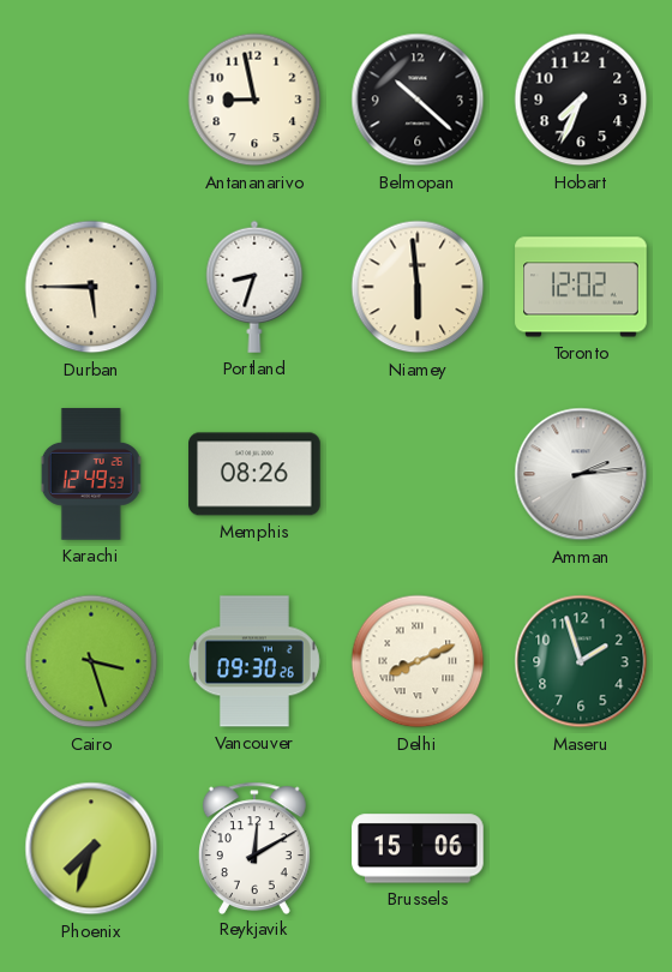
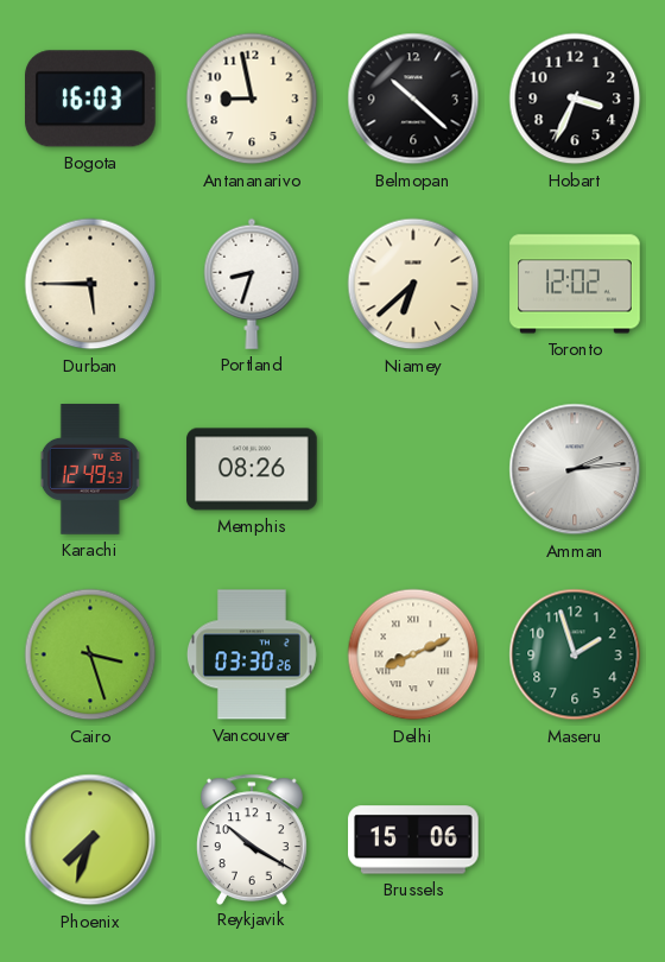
Bogota: none -> 16:03 (91, 99)
Hobart: 7:34 -> 3:34 (575, 99)
Niamey: 5:59 -> 6:38 (413, 284)
Vancouver: 09:30 -> 03:30 (252, 654)
Reykjavik: 12:10 -> 10:20 (252, 838)
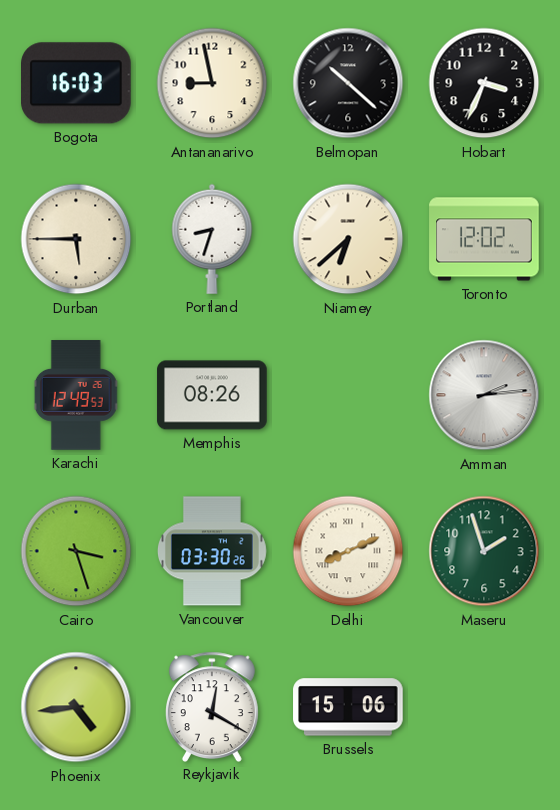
Phoenix: 7:33 -> 4:44 (76, 707)
Reykjavik: 10:20 -> 12:20 (212, 706)
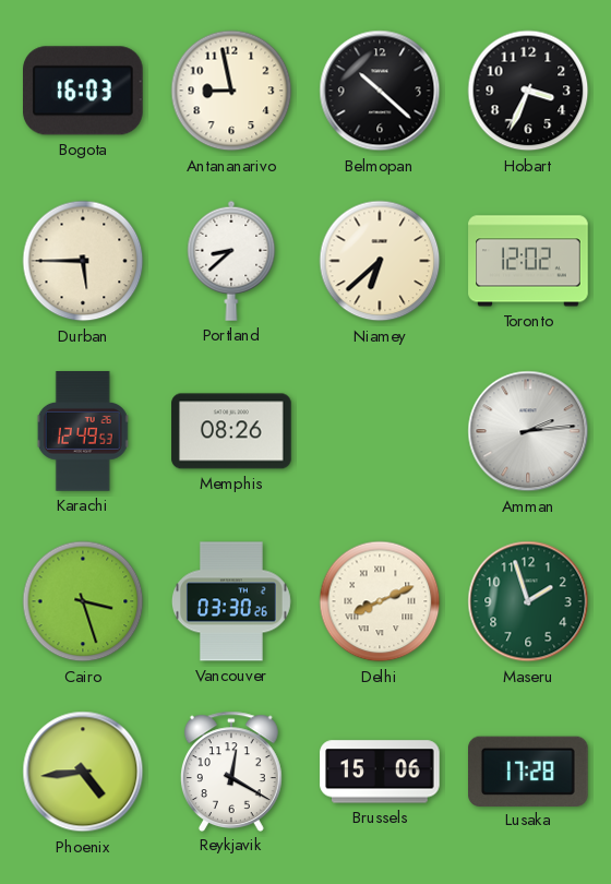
Portland: 8:33 -> 8:38 (231, 261)
Lusaka: none -> 17:28 (529, 770)
